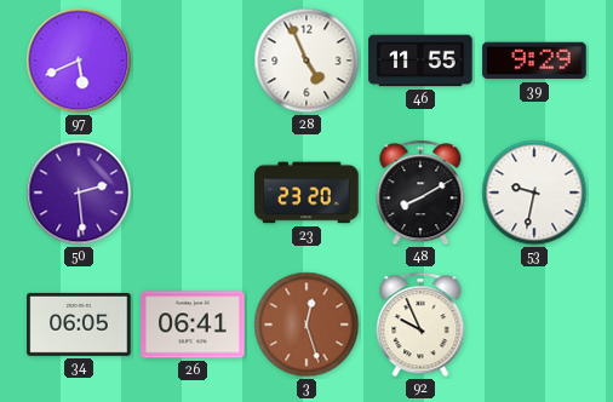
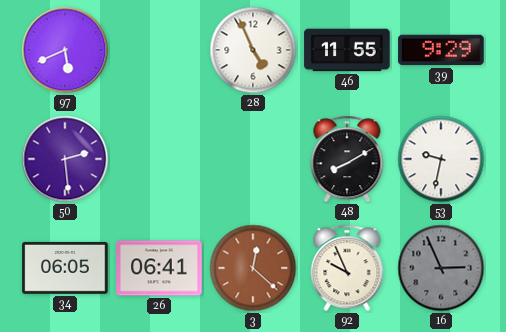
23: 23:20 -> none (306, 193)
3: 12:27 -> 12:22 (253, 268)
16: none -> 2:56 (441, 268)
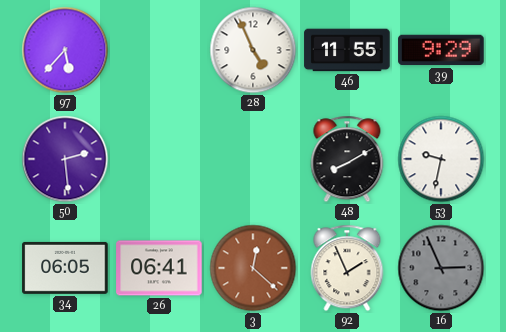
97: 5:41 -> 5:37 (65, 50)
92: 9:56 -> 1:56 (347, 268)
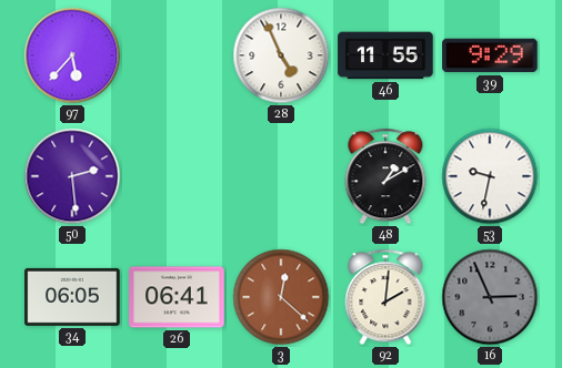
48: 8:10 -> 1:10 (385, 176)
92: 1:56 -> 2:01 (385, 297)
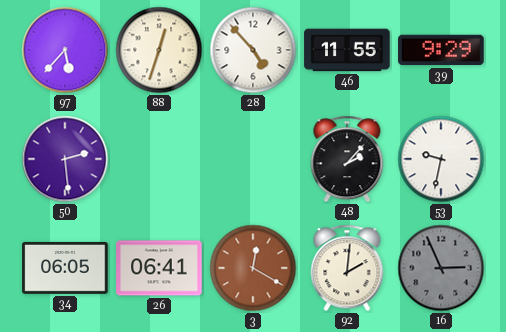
88: none -> 12:33 (159, 50)
28: 4:56 -> 4:53 (253, 50)
48: 1:10 -> 2:07 (347, 159)
3: 12:22 -> 12:20 (253, 268)
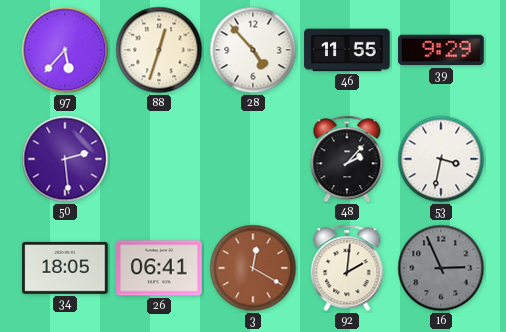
53: 9:32 -> 3:32 (441, 159)
34: 06:05 -> 18:05 (65, 268)
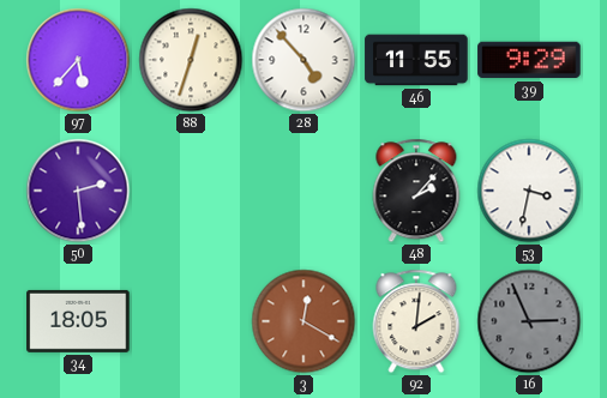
26: 06:41 -> none (159, 268)
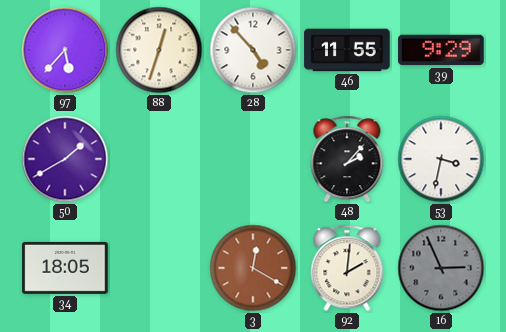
50: 2:29 -> 1:40 (65, 159)
